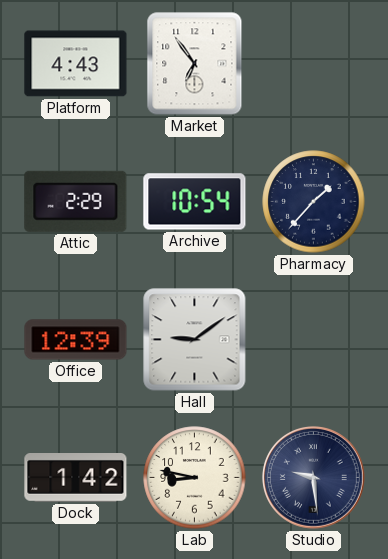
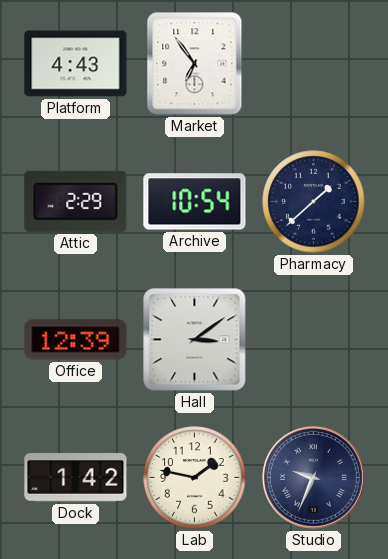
Pharmacy: 1:37 -> 1:38 (314, 202)
Hall: 9:09 -> 3:09 (195, 340)
Lab: 8:47 -> 1:47 (195, 478)
Studio: 9:29 -> 9:34 (313, 477)
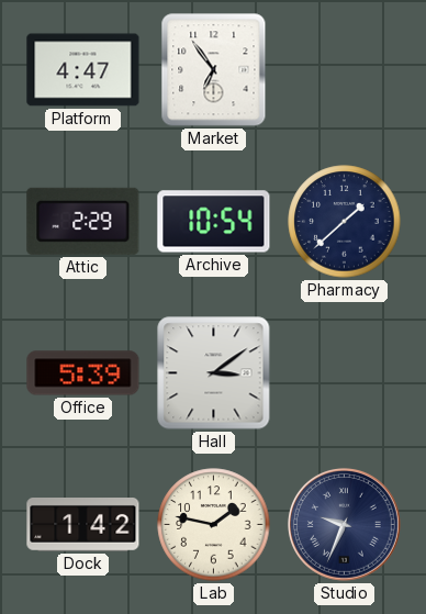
Platform: 4:43 -> 4:47 (83, 70)
Office: 12:39 -> 5:39 (83, 373)
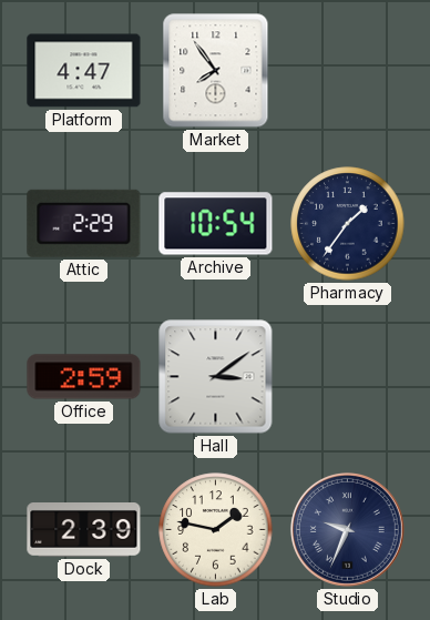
Market: 6:54 -> 7:54 (216, 71)
Pharmacy: 1:38 -> 1:36 (348, 224)
Office: 5:39 -> 2:59 (84, 377)
Dock: 1:42 -> 2:39 (84, 530)
